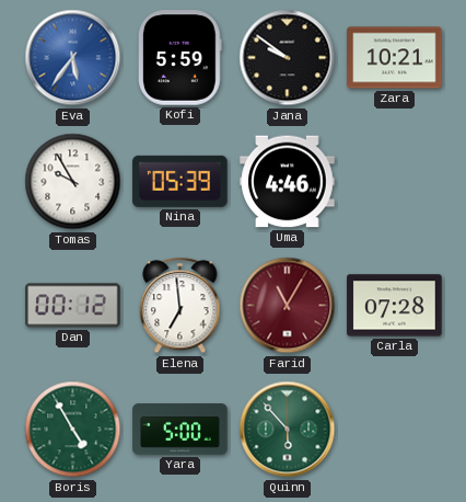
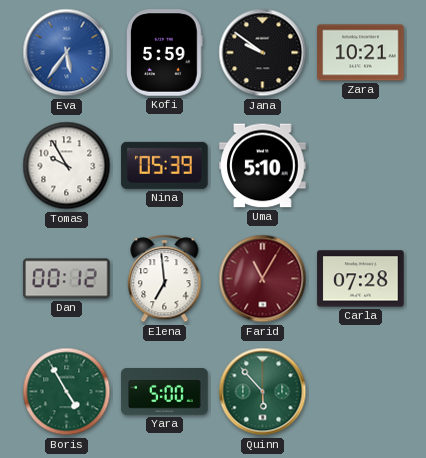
Uma: 4:46 -> 5:10 (263, 166)
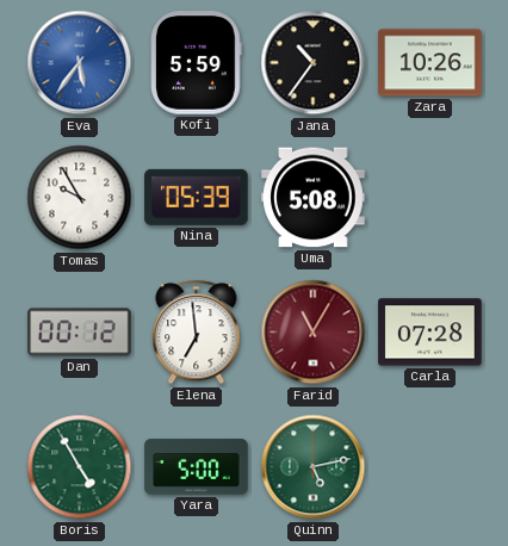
Jana: 9:51 -> 10:36 (314, 63)
Zara: 10:21 -> 10:26 (430, 63)
Uma: 5:10 -> 5:08 (314, 198)
Quinn: 5:53 -> 5:13 (314, 467)
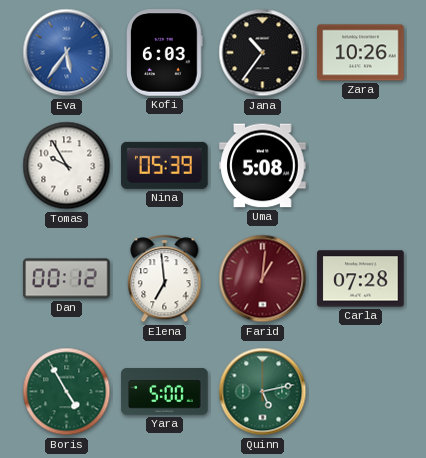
Kofi: 5:59 -> 6:03 (165, 53)
Farid: 11:05 -> 1:01 (263, 279)
